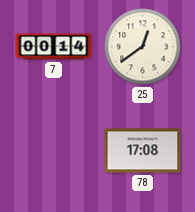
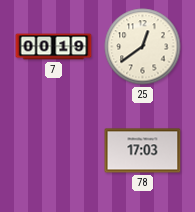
7: 00:14 -> 00:19 (54, 47)
78: 17:08 -> 17:03 (143, 151)
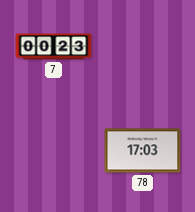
7: 00:19 -> 00:23 (54, 47)
25: 12:39 -> none (143, 47)
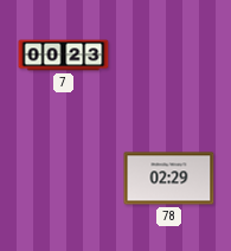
78: 17:03 -> 02:29 (169, 179)
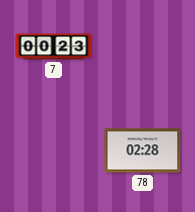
78: 02:29 -> 02:28 (143, 151)
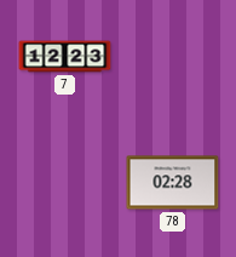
7: 00:23 -> 12:23 (65, 57)
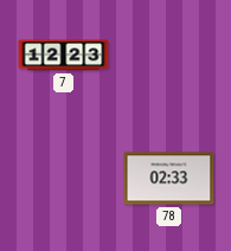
78: 02:28 -> 02:33 (169, 179)
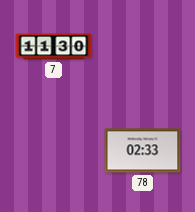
7: 12:23 -> 11:30 (54, 47)
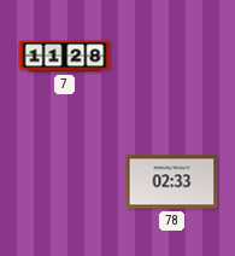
7: 11:30 -> 11:28 (65, 57)
